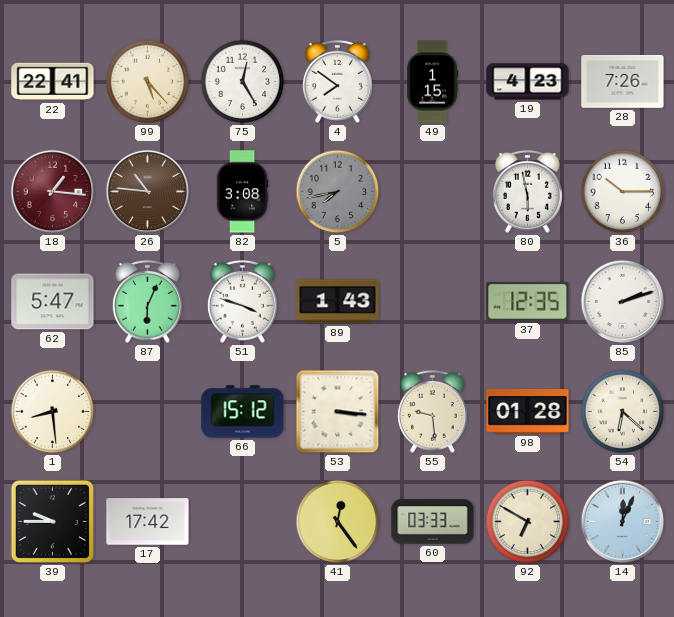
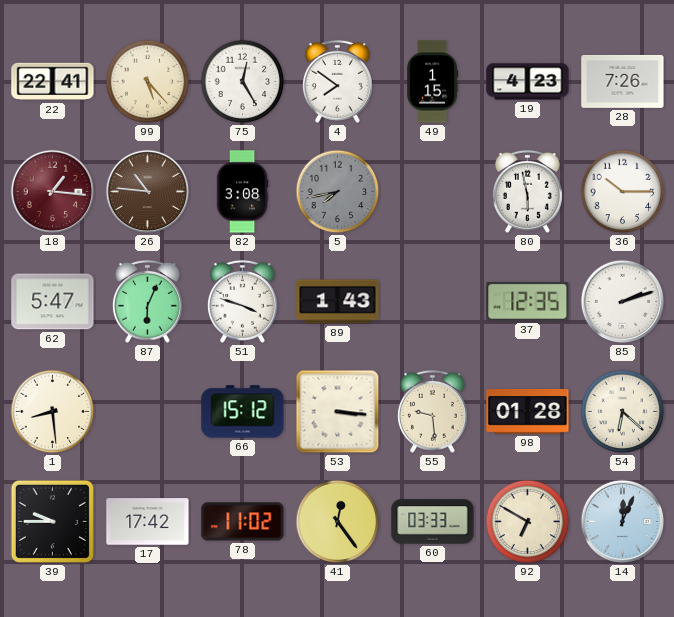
78: none -> 11:02 (243, 522)
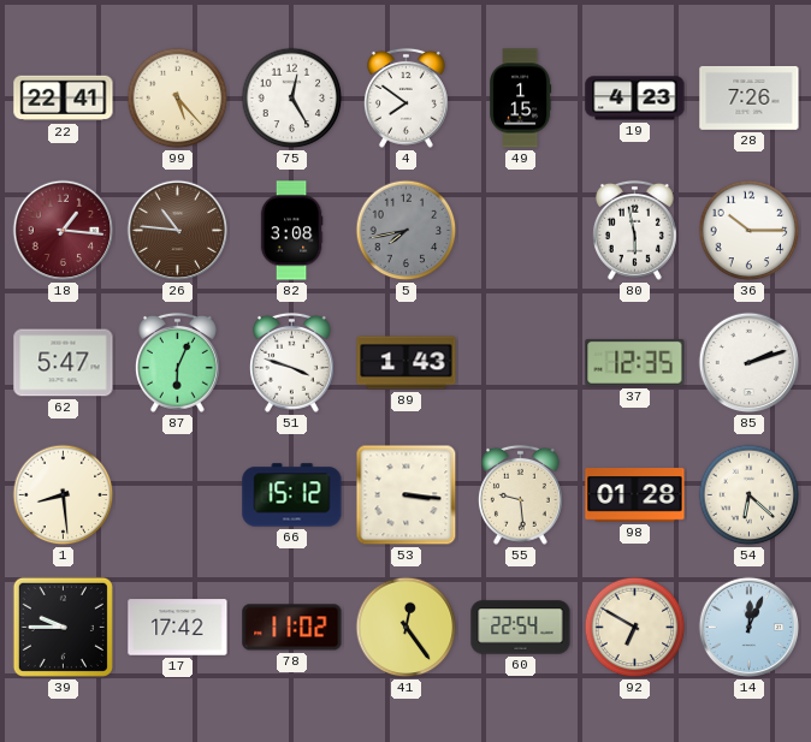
60: 03:33 -> 22:54 (521, 628)
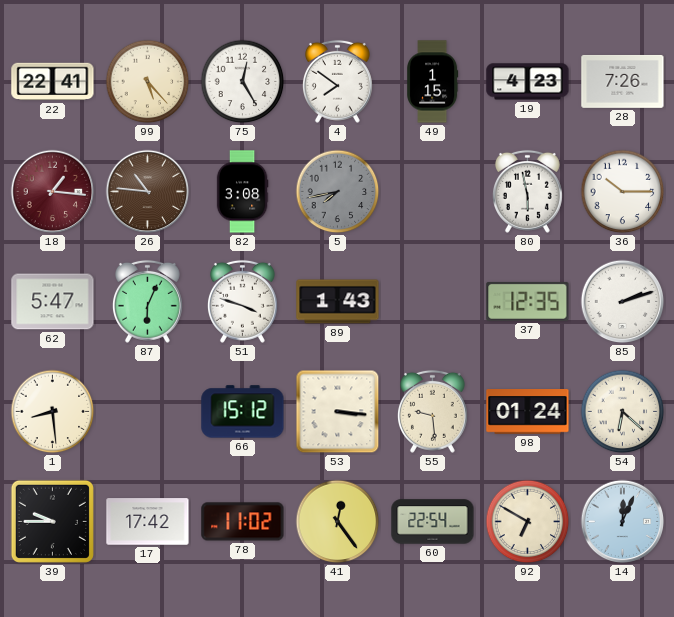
98: 01:28 -> 01:24 (528, 412)
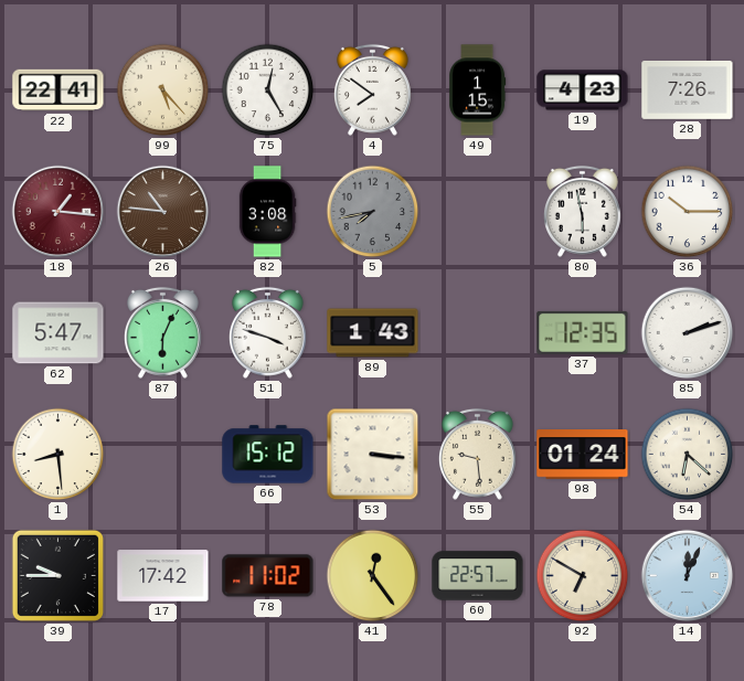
60: 22:54 -> 22:57 (478, 576)
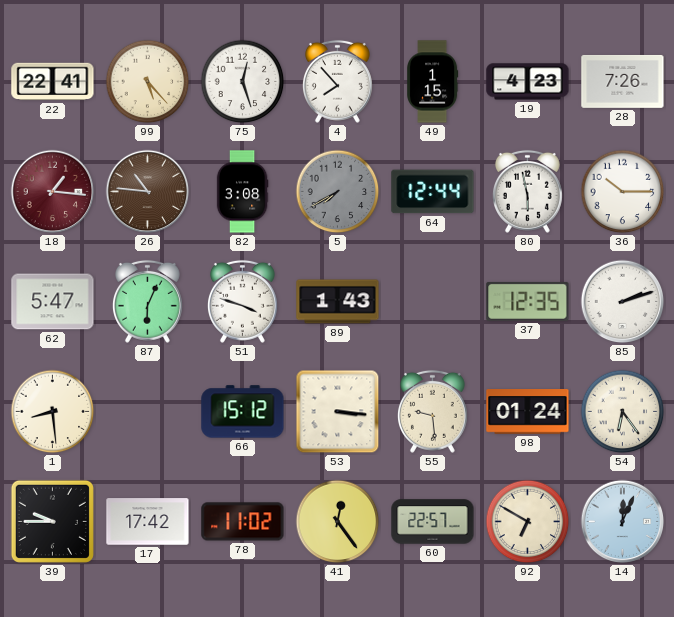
75: 12:25 -> 12:27 (243, 82)
4: 7:51 -> 7:53 (337, 81)
5: 7:43 -> 7:40 (338, 192)
64: none -> 12:44 (433, 192)
54: 6:22 -> 6:24 (623, 412)
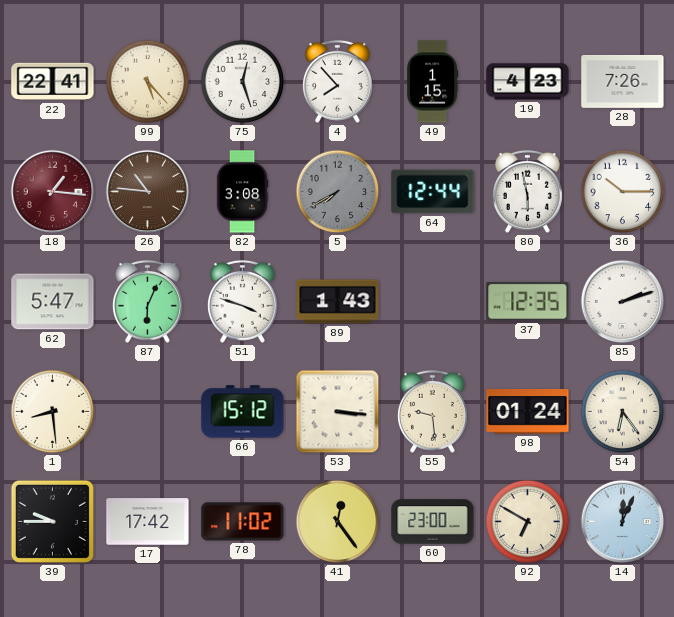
60: 22:57 -> 23:00 (433, 522)
